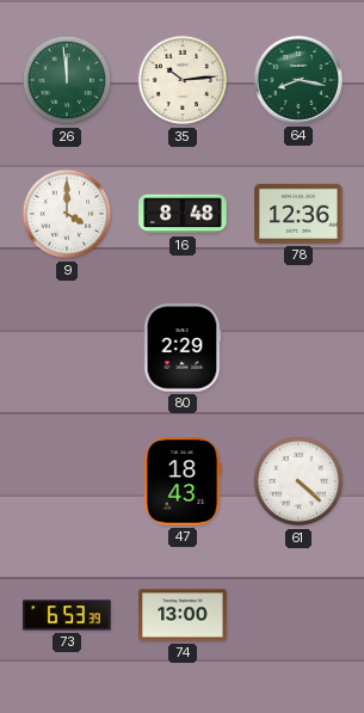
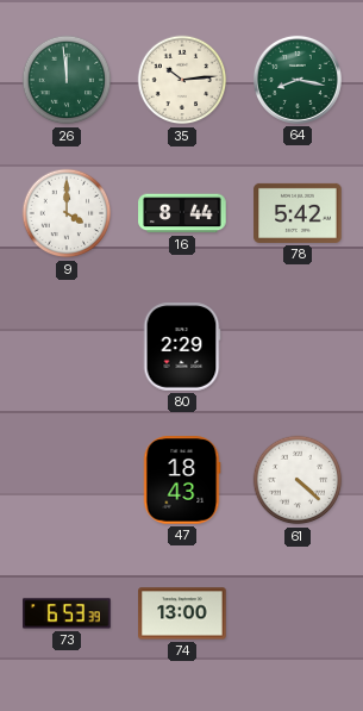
16: 8:48 -> 8:44 (182, 213)
78: 12:36 -> 5:42 (298, 213)
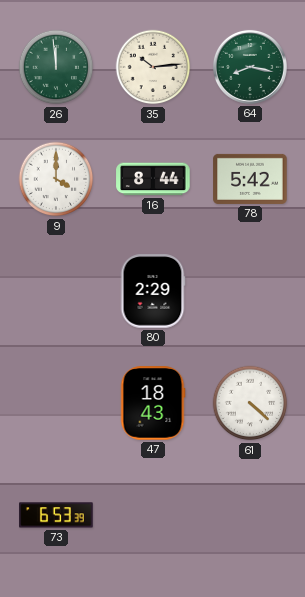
74: 13:00 -> none (182, 613)
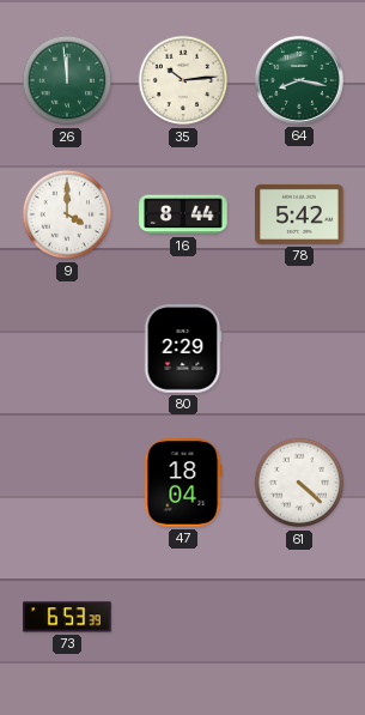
47: 18:43 -> 18:04 (183, 483)
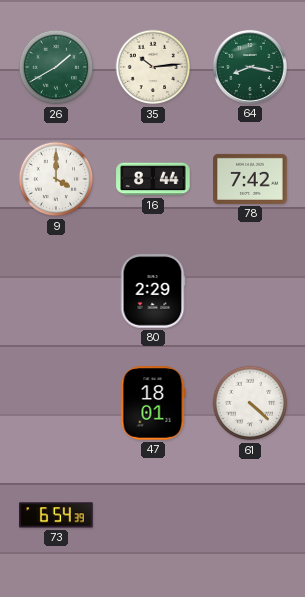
26: 11:59 -> 1:40 (56, 67)
78: 5:42 -> 7:42 (250, 179)
47: 18:04 -> 18:01 (153, 403)
73: 6:53 -> 6:54 (56, 515)
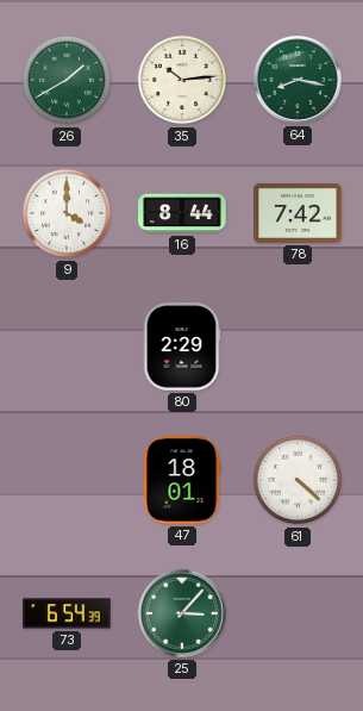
25: none -> 3:07 (182, 613)
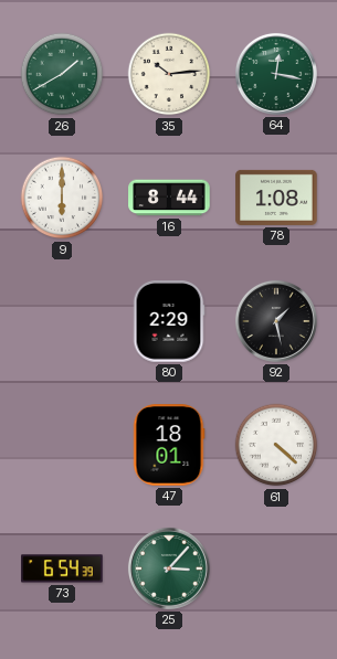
64: 8:17 -> 12:17 (276, 74)
9: 4:00 -> 6:00 (62, 198)
78: 7:42 -> 1:08 (276, 198)
92: none -> 1:28 (276, 321)
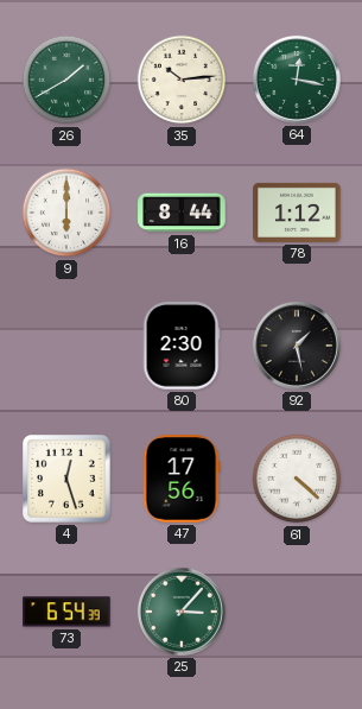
78: 1:08 -> 1:12 (297, 213)
80: 2:29 -> 2:30 (182, 346)
4: none -> 12:27 (68, 480)
47: 18:01 -> 17:56 (182, 479)
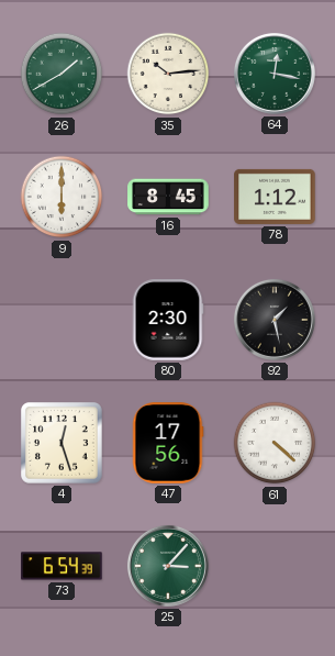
16: 8:44 -> 8:45 (168, 197)
